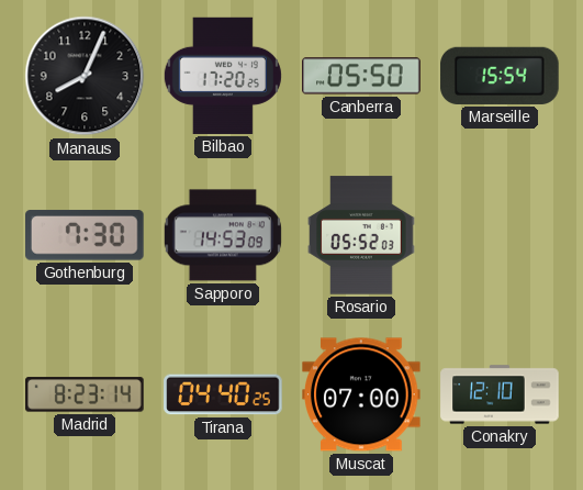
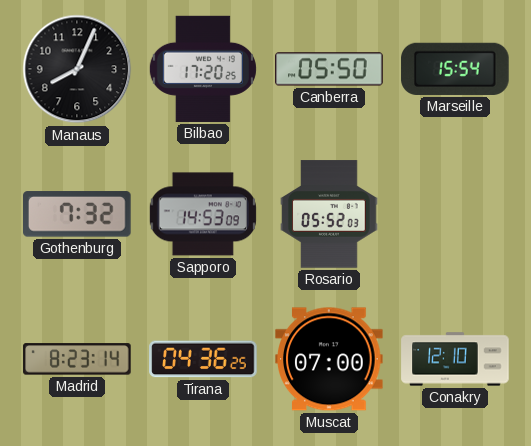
Gothenburg: 7:30 -> 7:32 (78, 214)
Tirana: 04:40 -> 04:36 (203, 359)
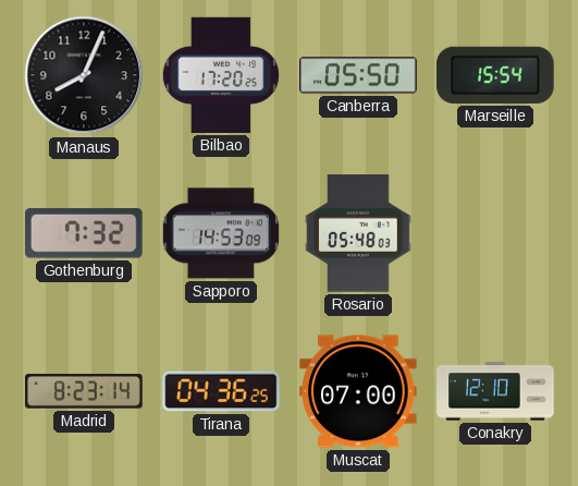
Rosario: 05:52 -> 05:48 (358, 233)
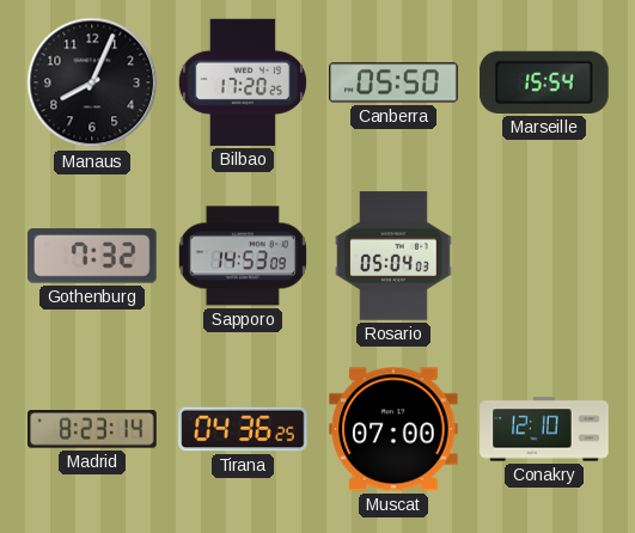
Rosario: 05:48 -> 05:04 (393, 256)
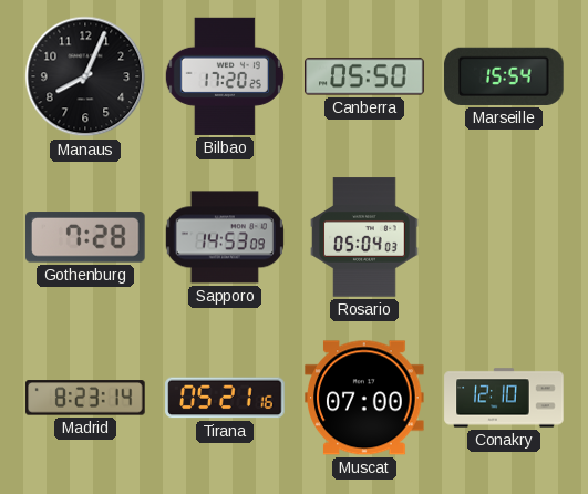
Gothenburg: 7:32 -> 7:28 (86, 237)
Tirana: 04:36 -> 05:21 (225, 398)
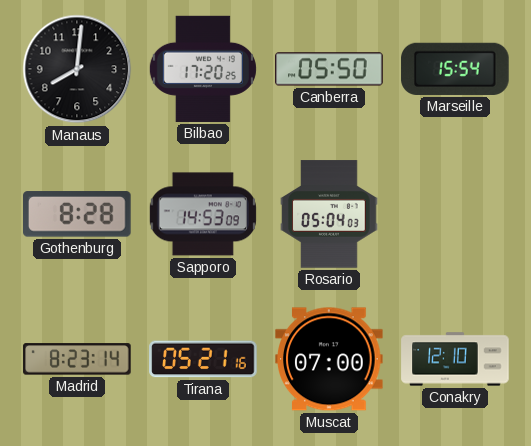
Manaus: 8:04 -> 8:01 (77, 69)
Gothenburg: 7:28 -> 8:28 (78, 214)
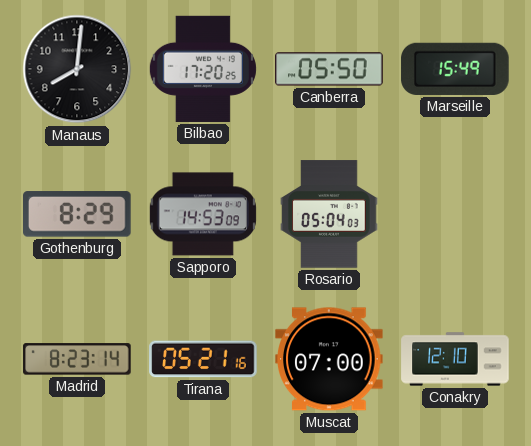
Marseille: 15:54 -> 15:49 (455, 69)
Gothenburg: 8:28 -> 8:29 (78, 214)
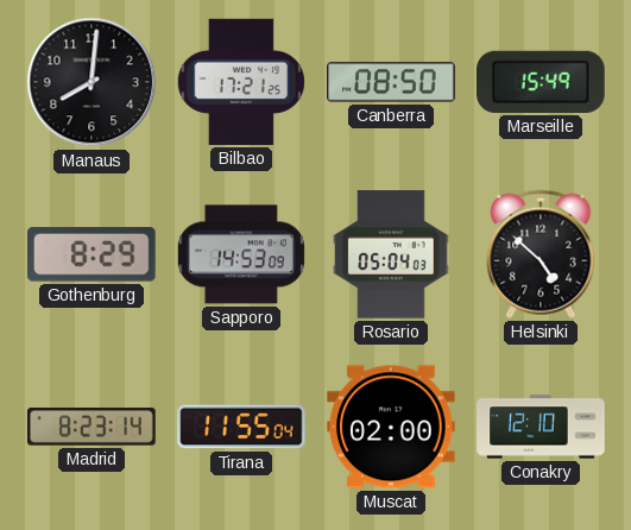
Bilbao: 17:20 -> 17:21 (241, 82)
Canberra: 05:50 -> 08:50 (391, 82)
Helsinki: none -> 4:52 (541, 254)
Tirana: 05:21 -> 11:55 (241, 427)
Muscat: 07:00 -> 02:00 (391, 427)
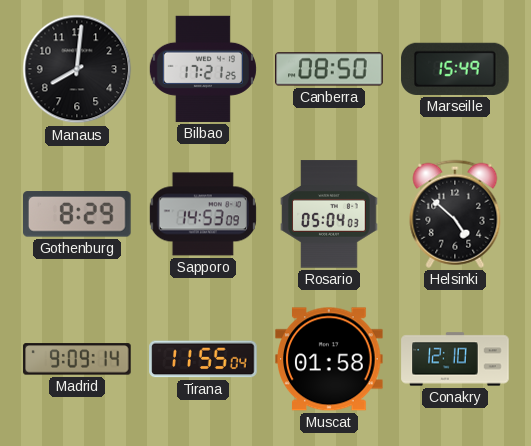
Madrid: 8:23 -> 9:09 (77, 359)
Muscat: 02:00 -> 01:58 (329, 359)
